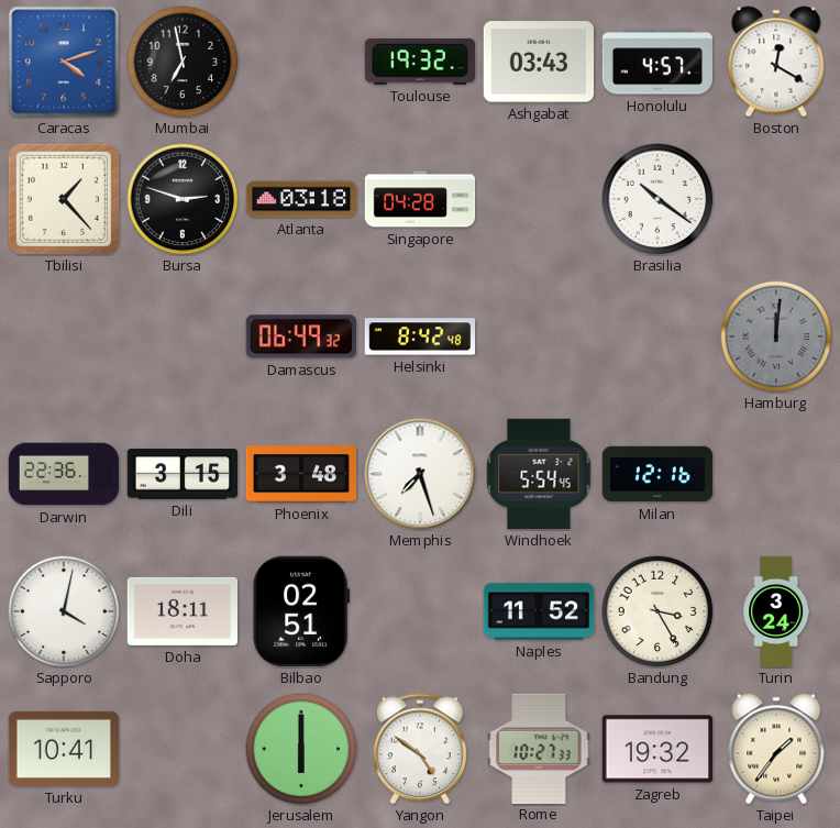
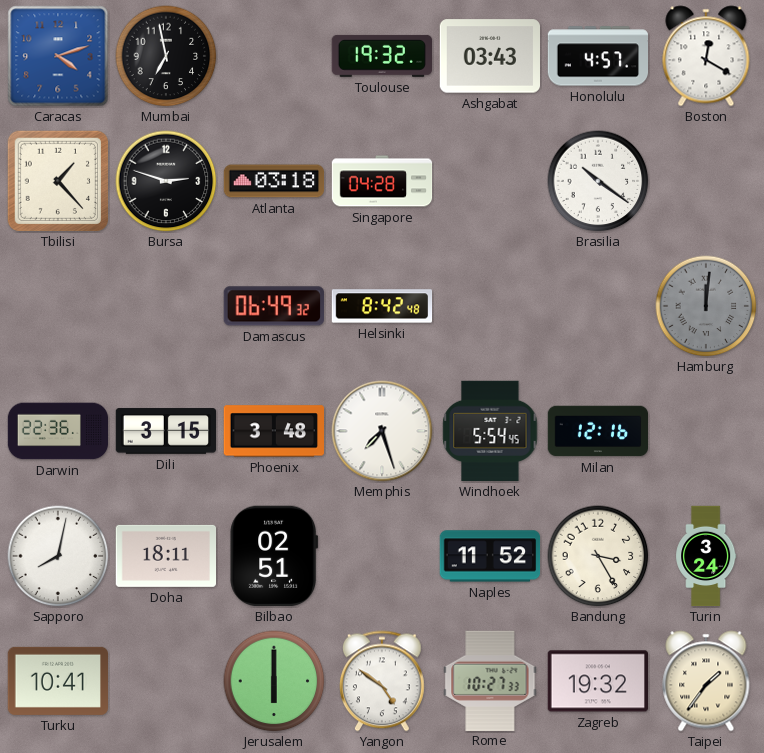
Sapporo: 4:02 -> 8:02 (58, 556)
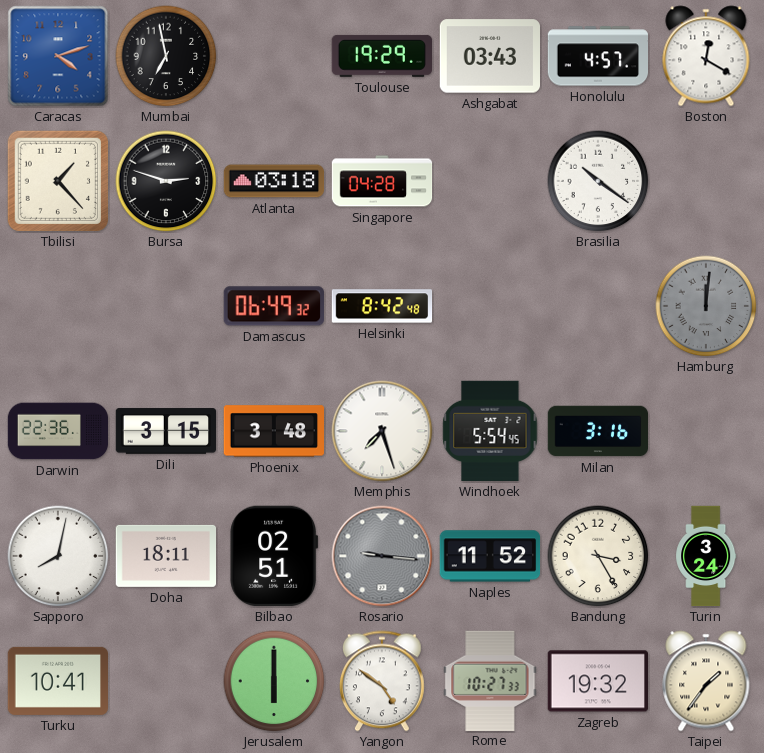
Toulouse: 19:32 -> 19:29 (381, 56)
Milan: 12:16 -> 3:16 (598, 431)
Rosario: none -> 9:16 (382, 556)
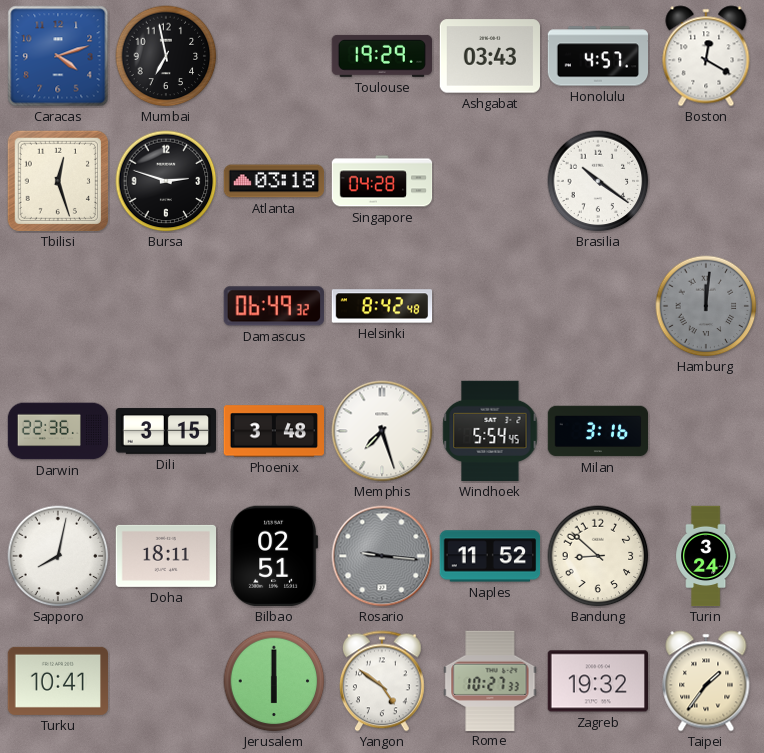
Tbilisi: 1:23 -> 12:27 (58, 181)
Bandung: 3:25 -> 8:52 (598, 556)
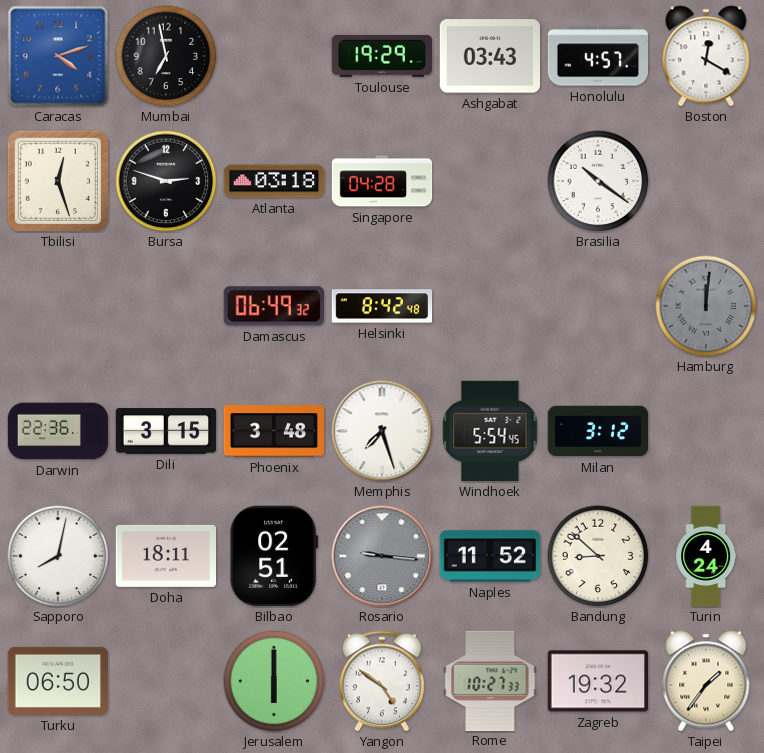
Milan: 3:16 -> 3:12 (598, 431)
Turin: 3:24 -> 4:24 (706, 556)
Turku: 10:41 -> 06:50 (57, 681)
